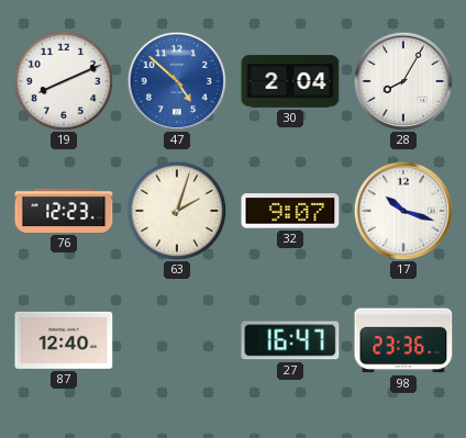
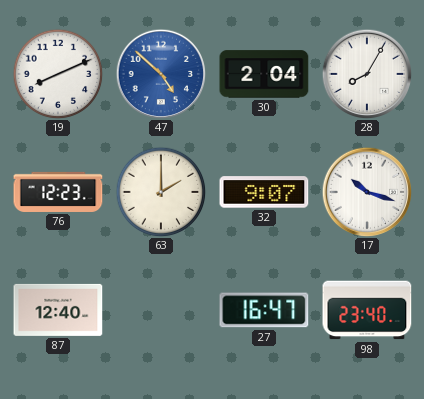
63: 2:03 -> 2:00 (161, 192)
98: 23:36 -> 23:40 (367, 310)
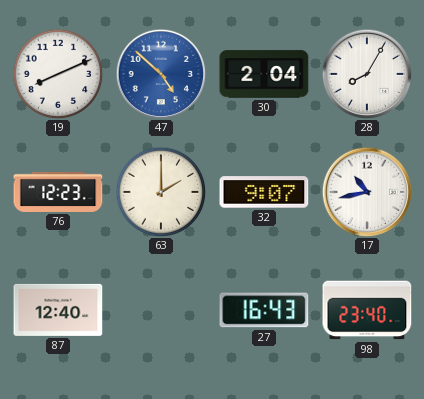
17: 10:18 -> 10:43 (367, 192)
27: 16:47 -> 16:43 (264, 310)
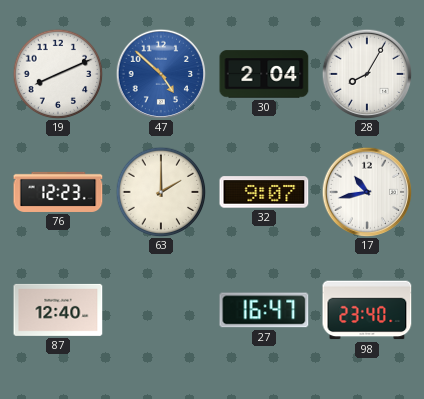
27: 16:43 -> 16:47 (264, 310)
